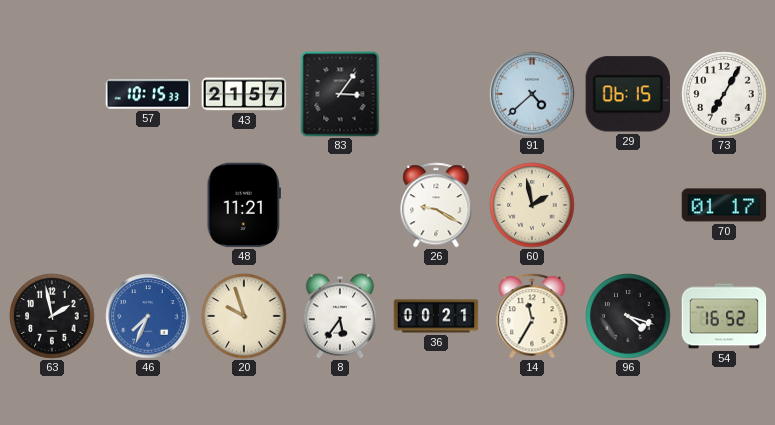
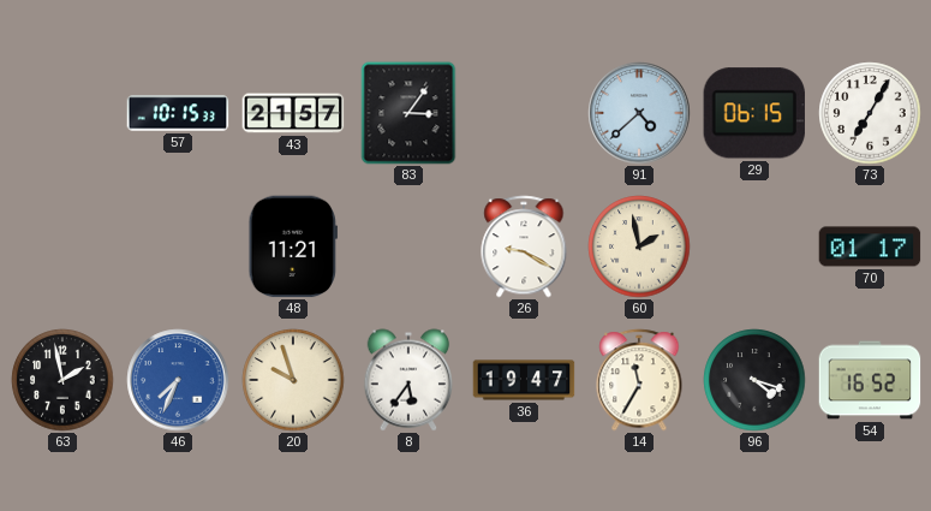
36: 00:21 -> 19:47 (524, 380)
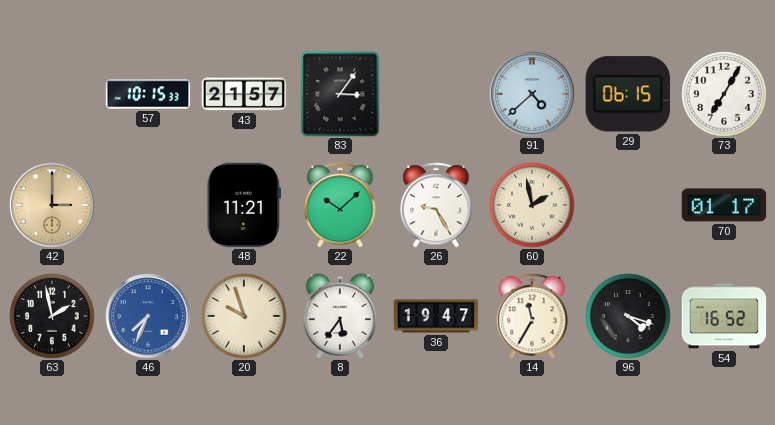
42: none -> 3:00 (52, 205)
22: none -> 10:08 (340, 205)
26: 9:20 -> 9:25 (436, 205)
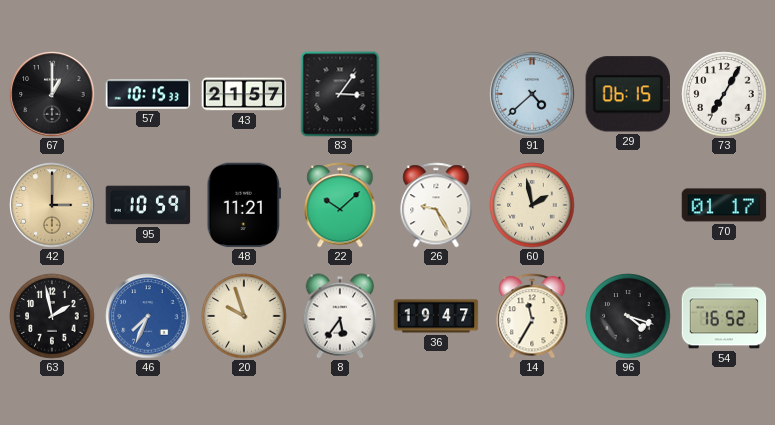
67: none -> 1:00 (52, 94)
95: none -> 10:59 (148, 205)
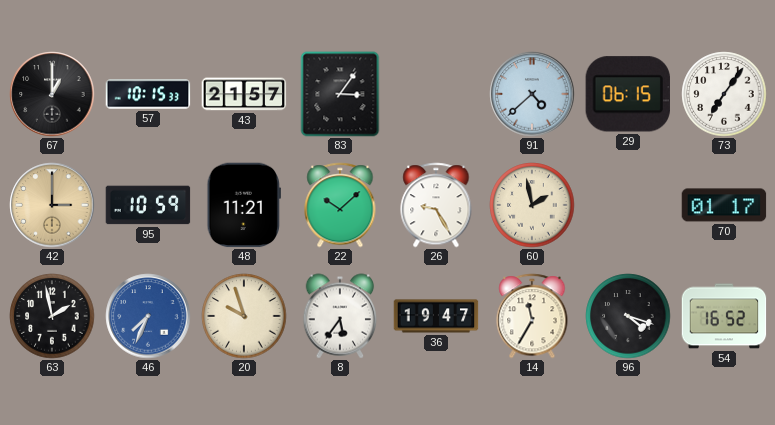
73: 7:05 -> 7:06 (724, 94)
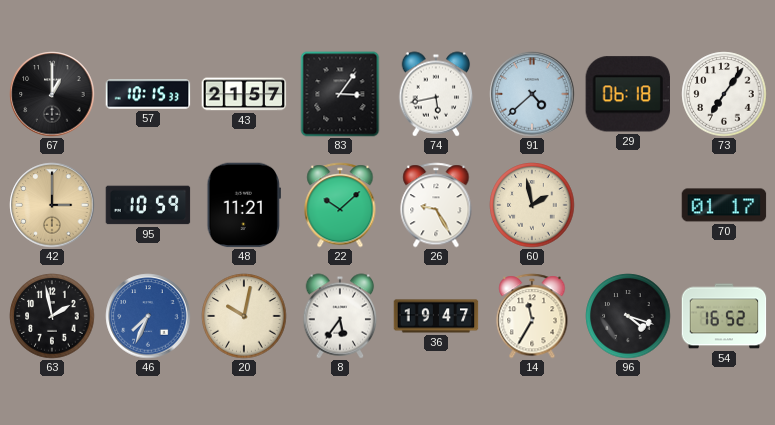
74: none -> 5:43 (436, 94)
29: 06:15 -> 06:18 (627, 94)
20: 9:57 -> 10:02 (244, 316)
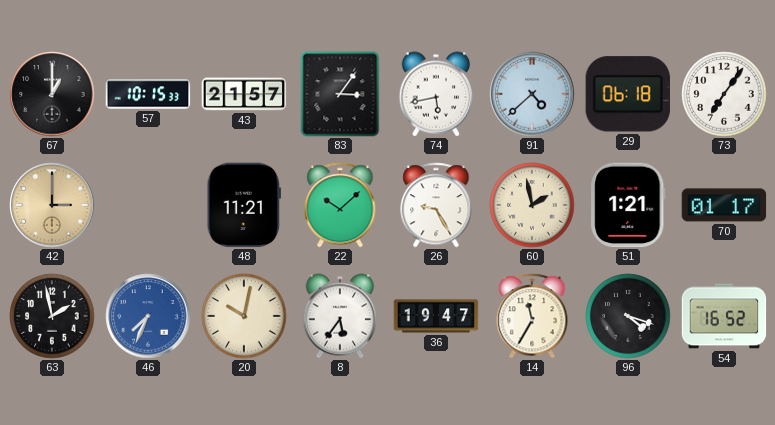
95: 10:59 -> none (148, 205)
51: none -> 1:21 (628, 205)
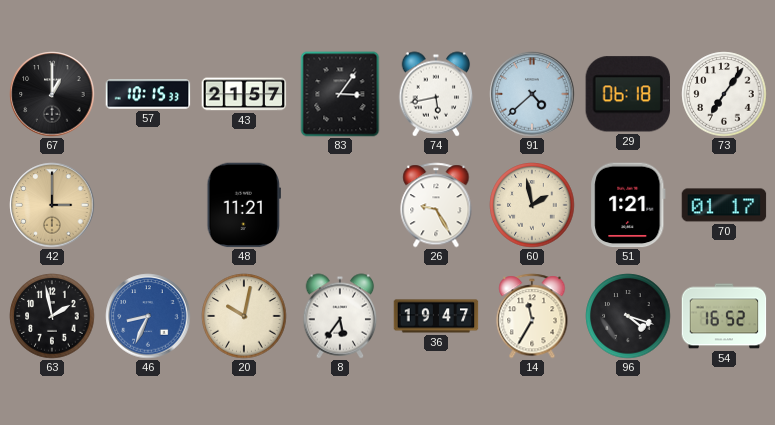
22: 10:08 -> none (340, 205)
46: 7:34 -> 8:34 (148, 316)
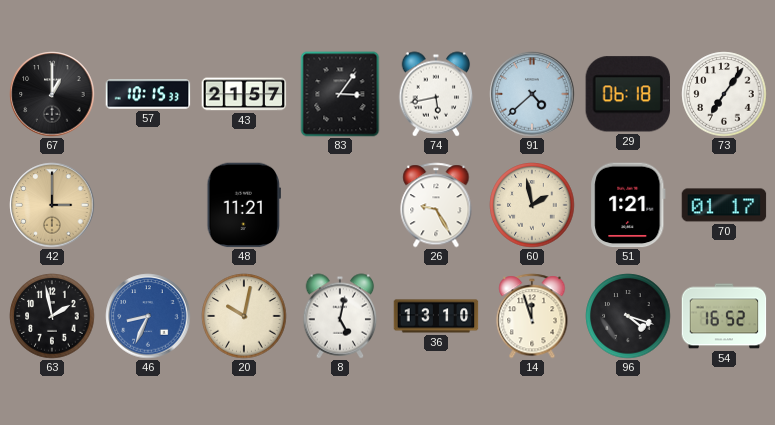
8: 5:36 -> 5:02 (340, 316)
36: 19:47 -> 13:10 (436, 316)
14: 11:35 -> 11:57 (532, 316)
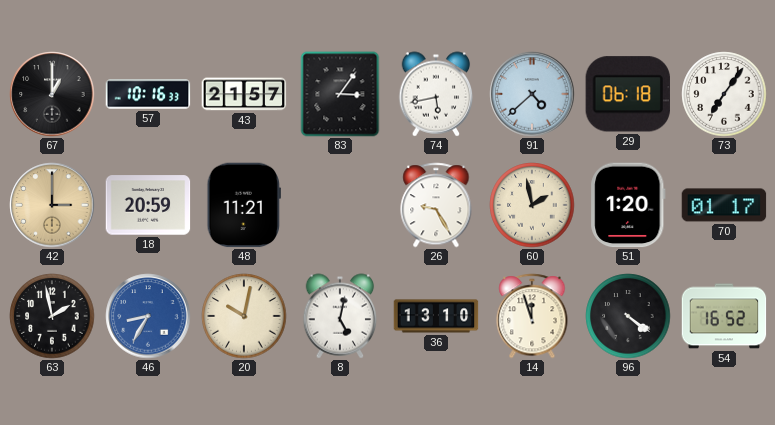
57: 10:15 -> 10:16 (148, 94)
18: none -> 20:59 (148, 205)
51: 1:21 -> 1:20 (628, 205)
46: 8:34 -> 8:35 (148, 316)
96: 4:18 -> 4:21 (628, 316)
